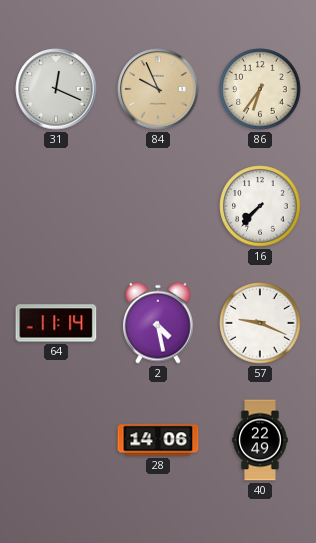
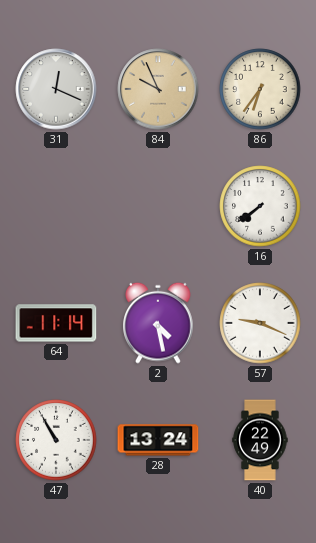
16: 7:37 -> 7:39 (260, 206)
47: none -> 10:55 (56, 440)
28: 14:06 -> 13:24 (158, 440)
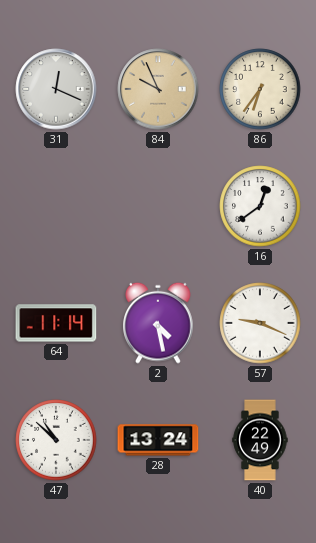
16: 7:39 -> 12:39 (260, 206)
47: 10:55 -> 10:52 (56, 440)
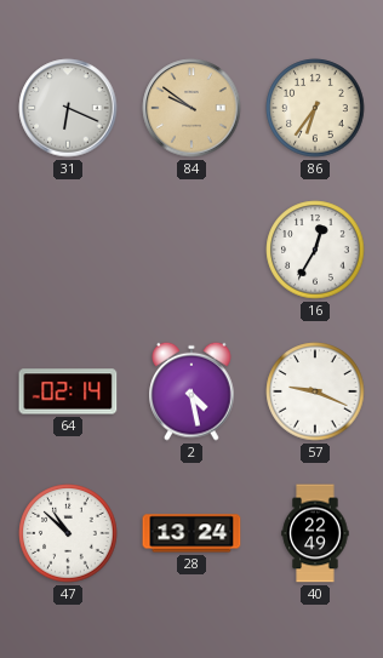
31: 12:19 -> 6:19 (68, 108)
84: 9:56 -> 9:51 (191, 108)
16: 12:39 -> 12:35 (315, 250)
64: 11:14 -> 02:14 (68, 391)
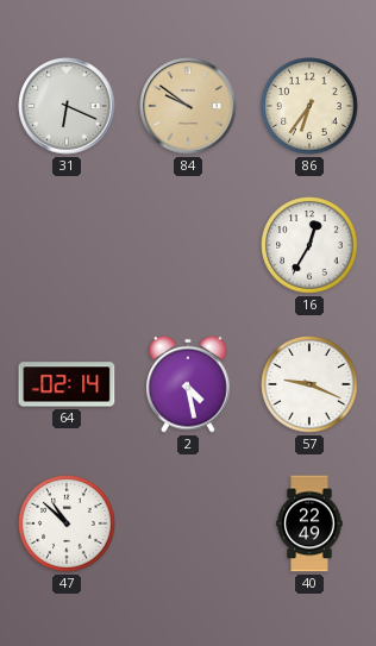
28: 13:24 -> none (191, 533)
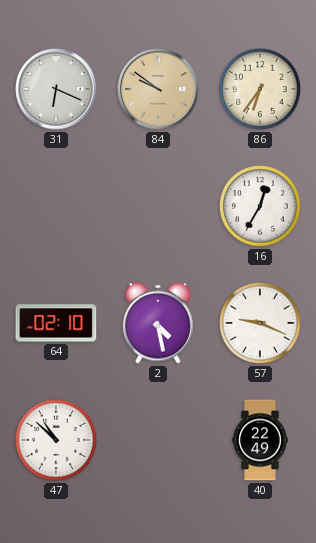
64: 02:14 -> 02:10 (56, 323)
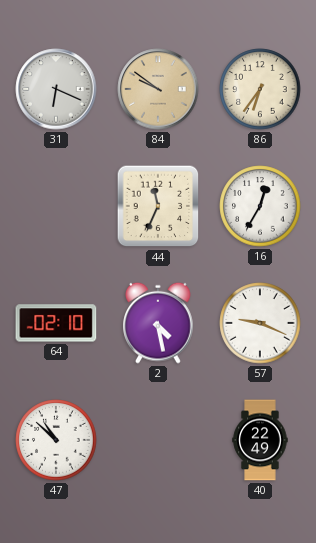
44: none -> 11:34 (158, 206)
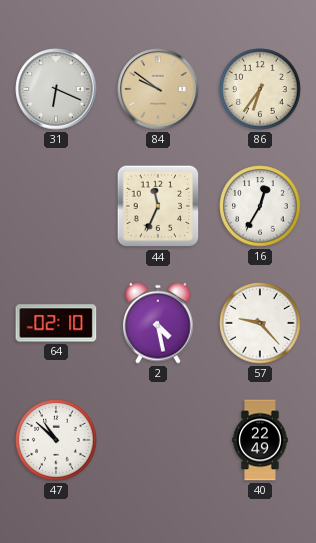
57: 9:19 -> 9:23 (260, 323)
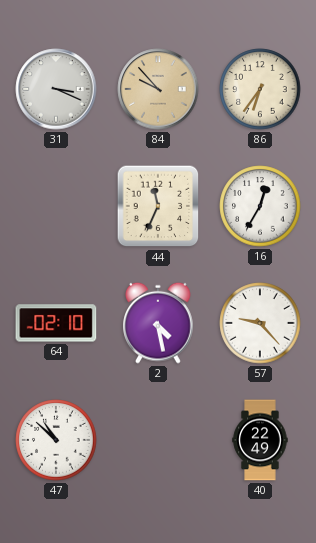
31: 6:19 -> 3:19 (56, 89)
84: 9:51 -> 9:53 (158, 89)
